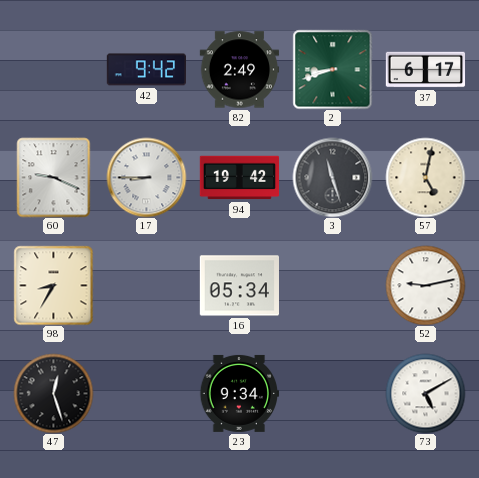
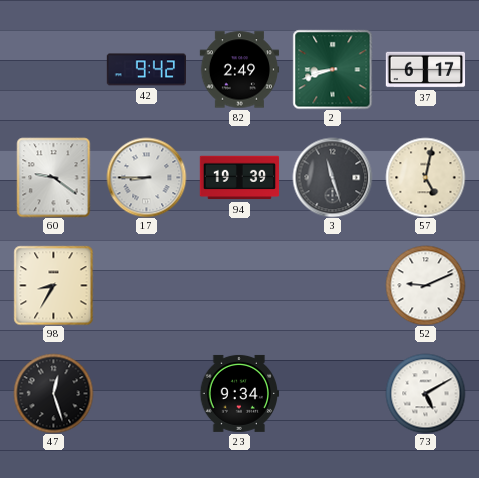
60: 9:19 -> 9:21 (54, 177)
94: 19:42 -> 19:39 (239, 178)
16: 05:34 -> none (239, 286)
52: 9:13 -> 9:11 (425, 285)
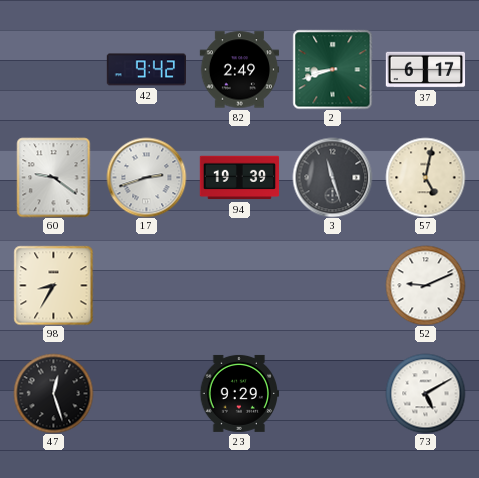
17: 8:45 -> 2:42 (146, 177)
23: 9:34 -> 9:29 (239, 393)
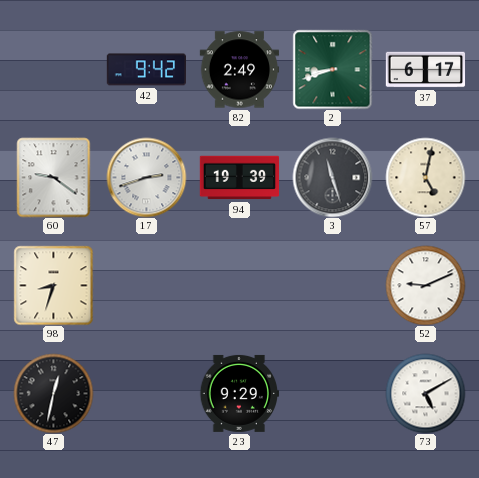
98: 8:35 -> 8:33 (53, 285)
47: 12:27 -> 12:32 (53, 393)
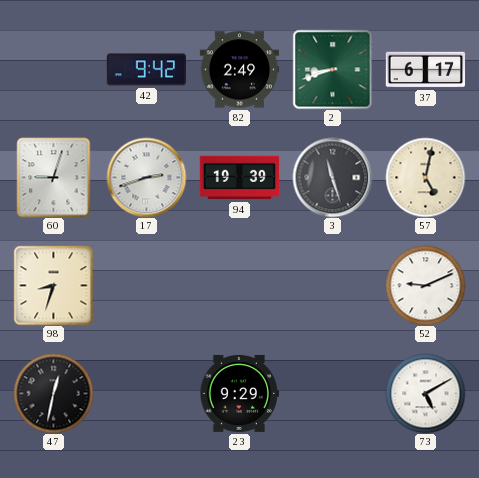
60: 9:21 -> 9:03 (54, 177)
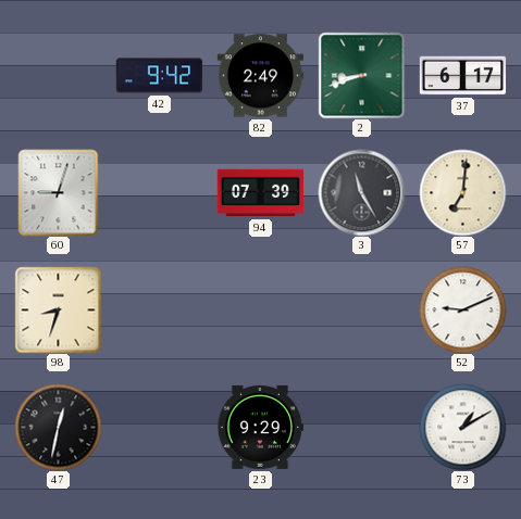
17: 2:42 -> none (146, 177)
94: 19:39 -> 07:39 (260, 193)
3: 11:27 -> 11:25 (361, 192)
57: 5:02 -> 7:01 (462, 192)
73: 5:10 -> 1:10 (462, 427)
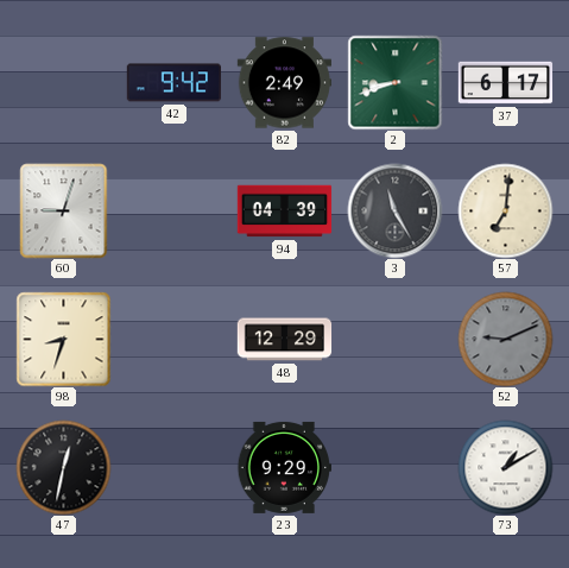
94: 07:39 -> 04:39 (284, 212)
48: none -> 12:29 (284, 340)
52 dial: white -> grey (505, 339)
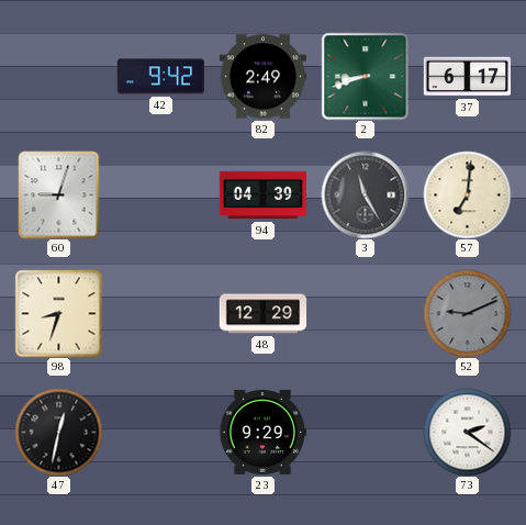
73: 1:10 -> 2:21 (467, 432)
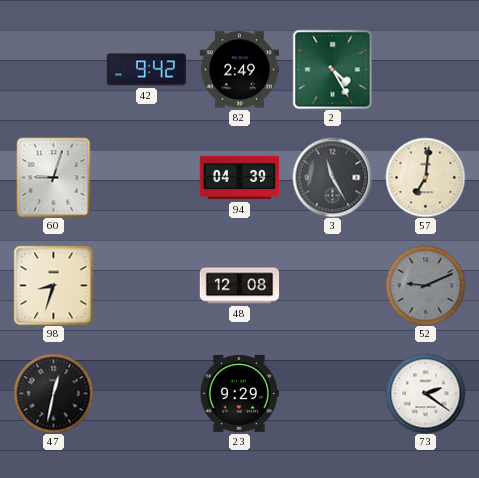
2: 8:42 -> 4:25 (332, 69)
37: 6:17 -> none (467, 77)
48: 12:29 -> 12:08 (239, 286)
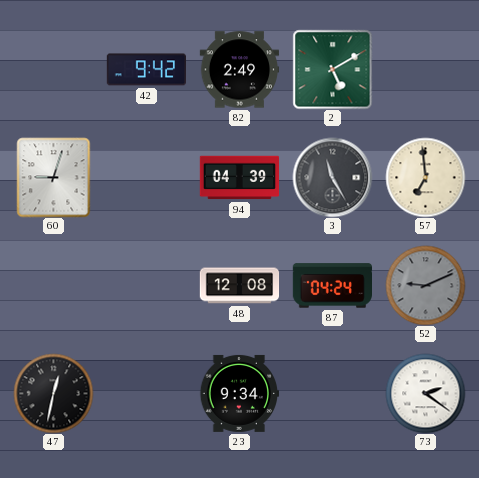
2: 4:25 -> 5:10 (332, 69)
57: 7:01 -> 6:59 (425, 177)
98: 8:33 -> none (53, 285)
87: none -> 04:24 (332, 286)
23: 9:29 -> 9:34 (239, 393)
